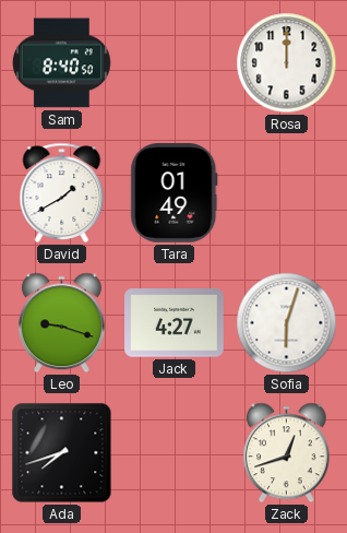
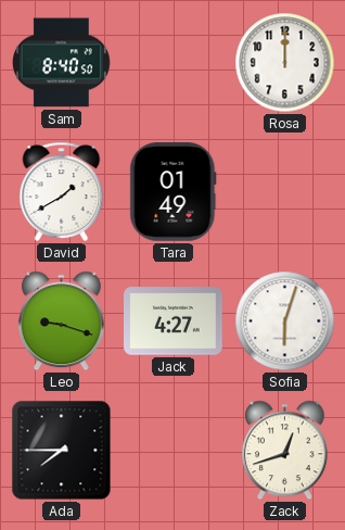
Ada: 7:42 -> 7:45 (62, 451)
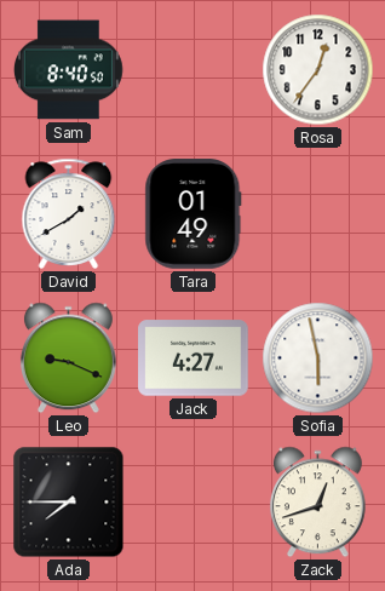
Rosa: 12:00 -> 12:36 (318, 70)
Leo: 9:18 -> 9:19 (68, 358)
Sofia: 6:03 -> 5:58 (318, 358)
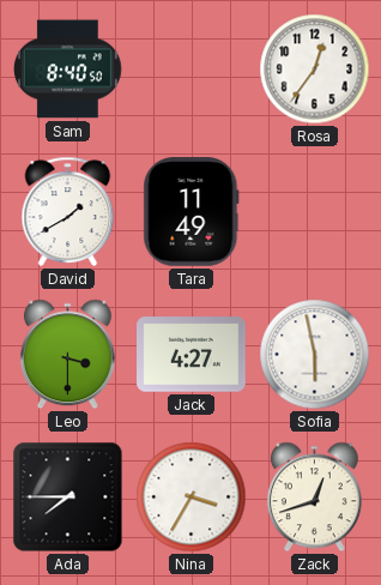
Tara: 01:49 -> 11:49 (192, 212)
Leo: 9:19 -> 3:30 (67, 355)
Nina: none -> 3:35 (192, 497)
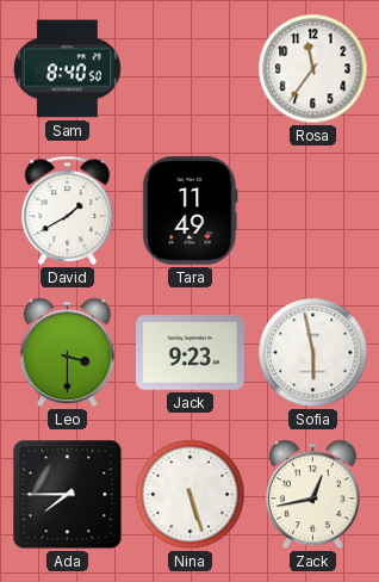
Rosa: 12:36 -> 11:36 (313, 69)
Jack: 4:27 -> 9:23 (191, 353)
Nina: 3:35 -> 5:27 (191, 495)
Zack: 12:42 -> 12:43 (312, 495)
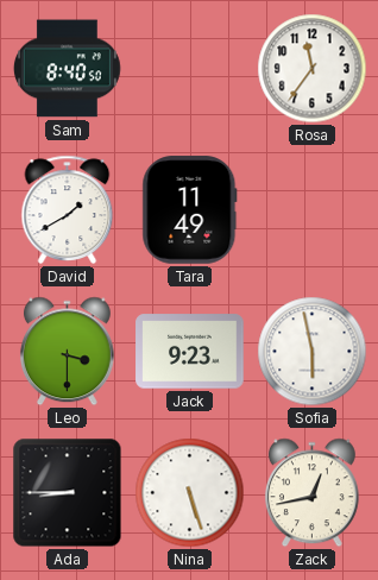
Ada: 7:45 -> 8:45 (68, 493)
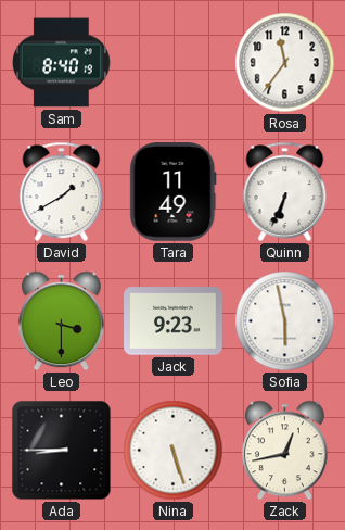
Sam: 8:40:50 -> 8:40:19 (61, 63)
Quinn: none -> 6:34 (285, 191)
